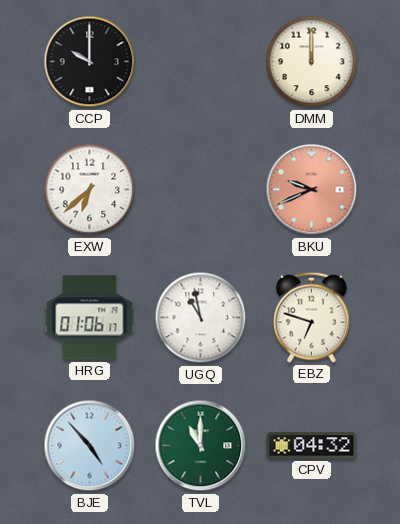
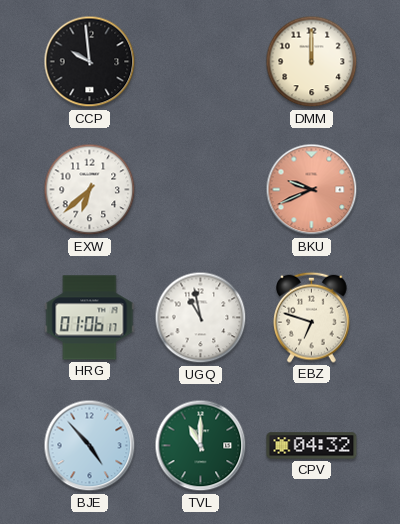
CCP: 10:00 -> 9:59 (90, 62)
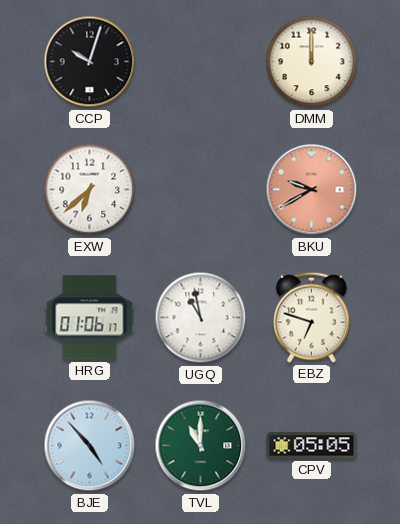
CCP: 9:59 -> 10:03 (90, 62)
BKU: 9:41 -> 9:40 (312, 190)
CPV: 04:32 -> 05:05 (312, 446)
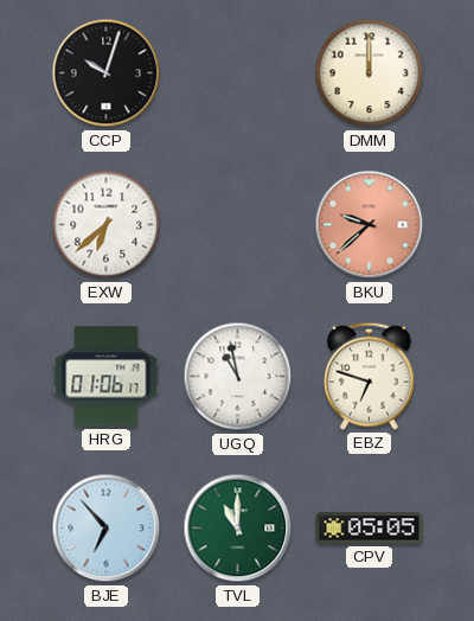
BKU: 9:40 -> 9:38 (370, 225)
BJE: 4:53 -> 6:53 (107, 529)
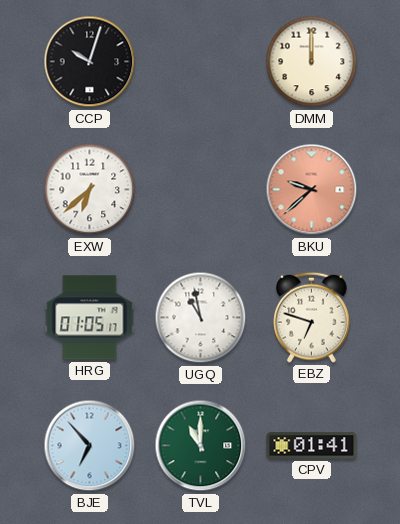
HRG: 01:06 -> 01:05 (90, 318)
CPV: 05:05 -> 01:41 (312, 446)
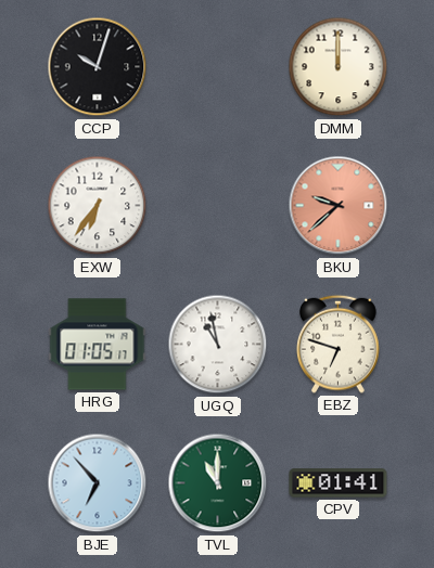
EXW: 6:38 -> 6:36 (98, 206)
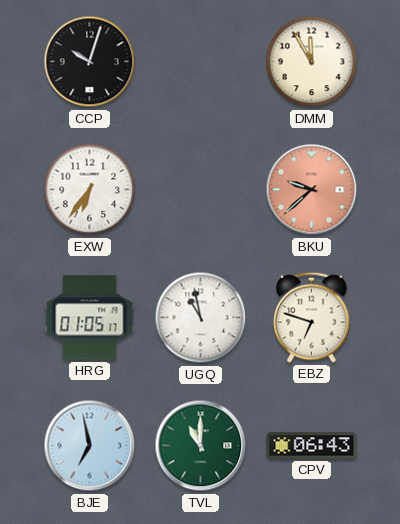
DMM: 12:00 -> 11:55 (312, 62)
BJE: 6:53 -> 6:58 (90, 446)
CPV: 01:41 -> 06:43 (312, 446)
